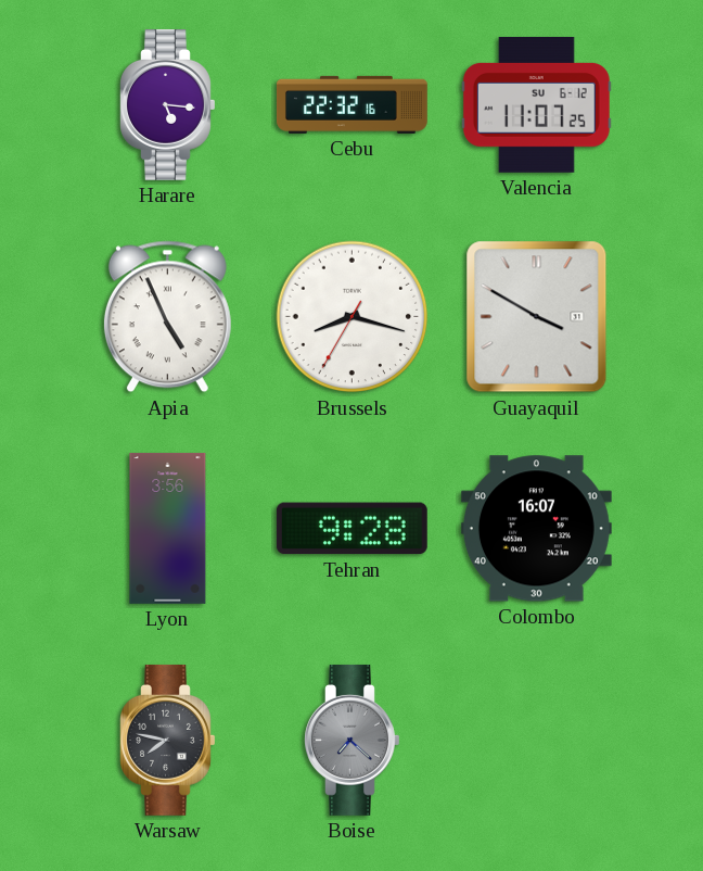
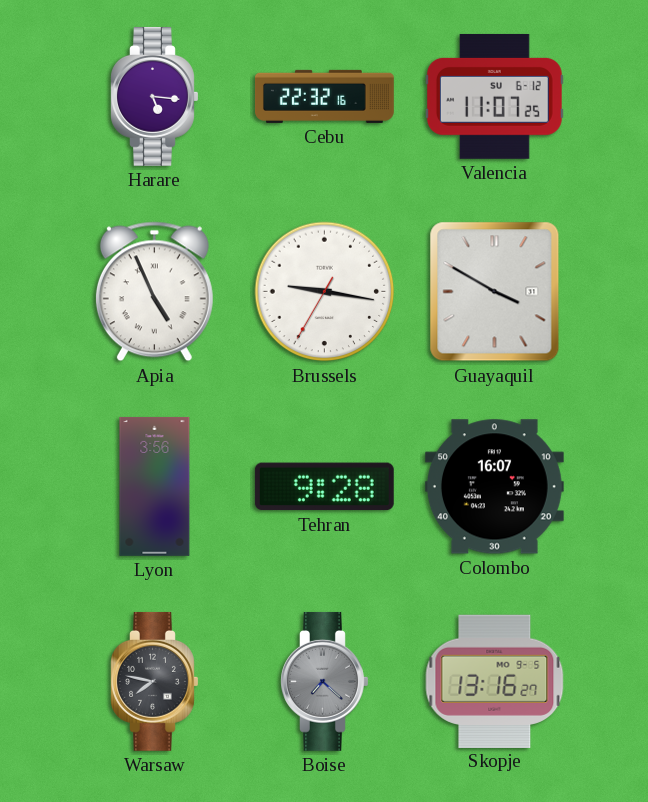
Brussels: 8:17 -> 9:16 (325, 292)
Skopje: none -> 13:16 (495, 681)
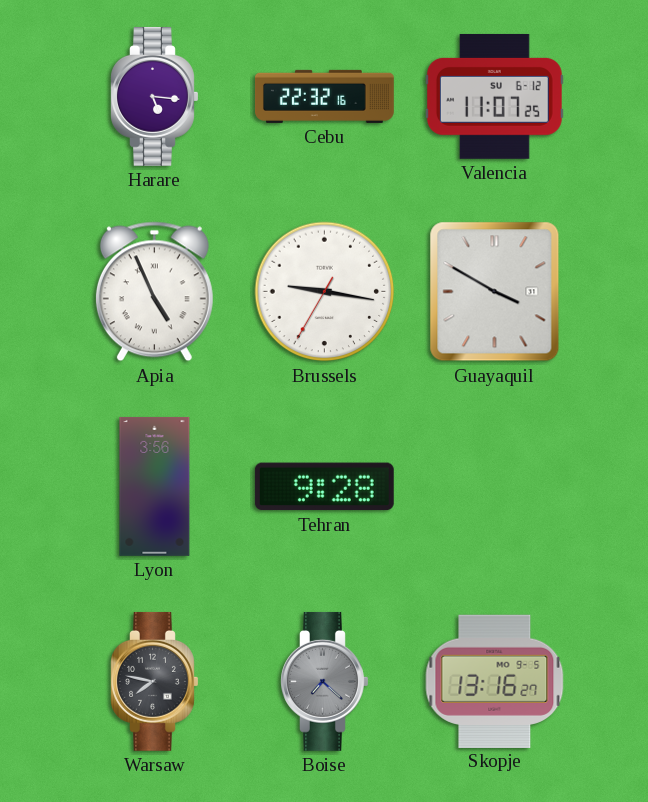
Colombo: 16:07 -> none (494, 487)
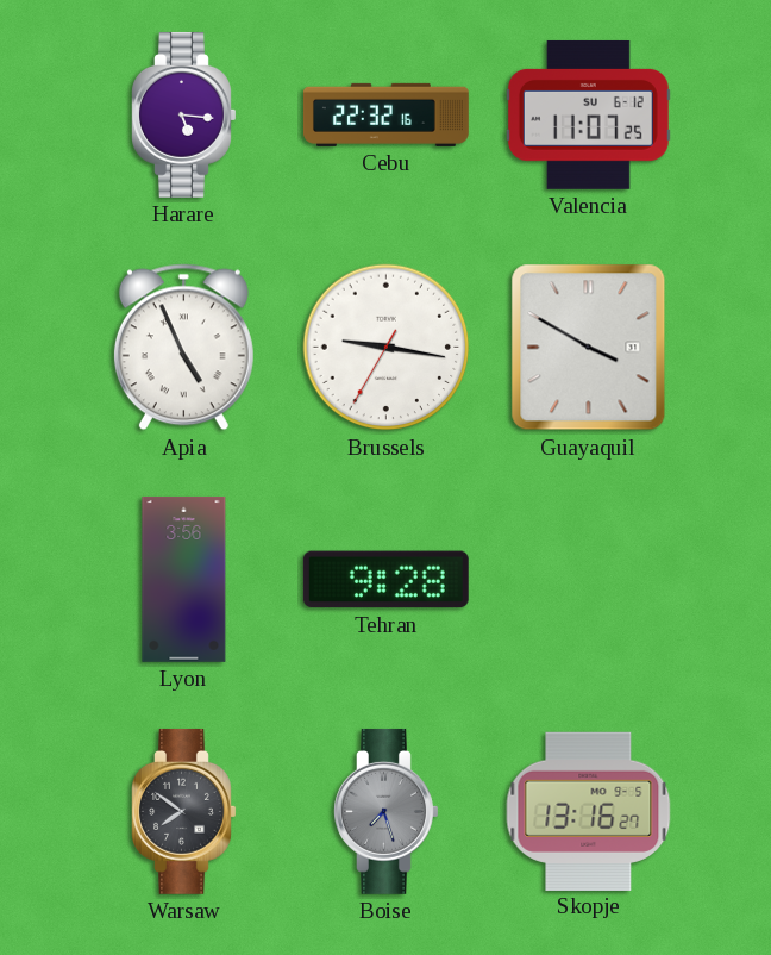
Warsaw: 7:47 -> 7:51 (184, 811)
Boise: 7:22 -> 7:27 (387, 811)
